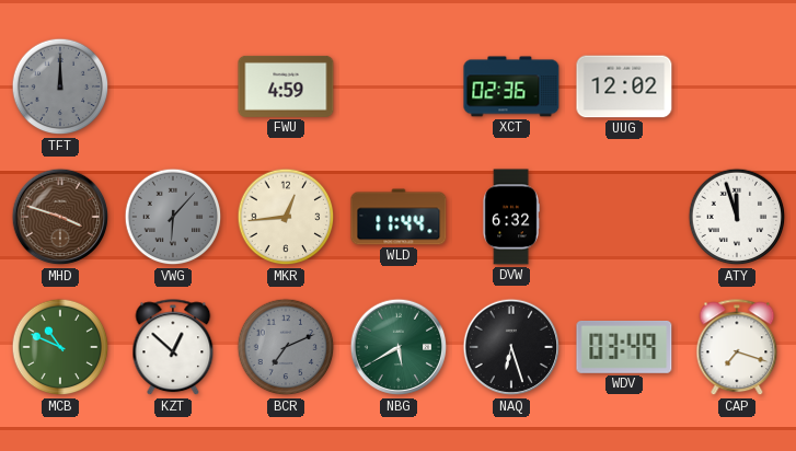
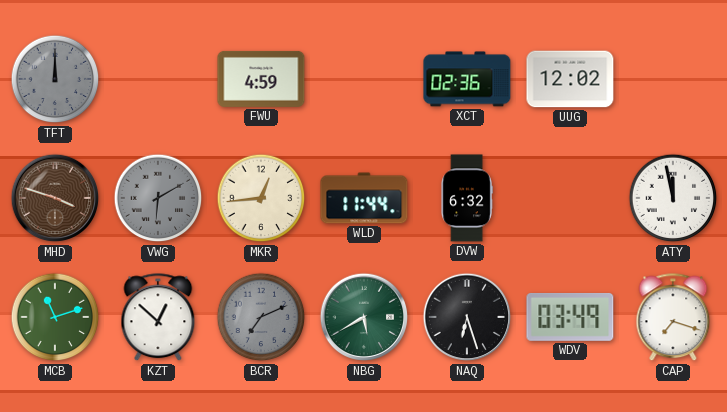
VWG: 6:07 -> 6:10 (158, 198)
ATY: 11:57 -> 11:58 (673, 198)
MCB: 10:49 -> 11:12 (55, 317)
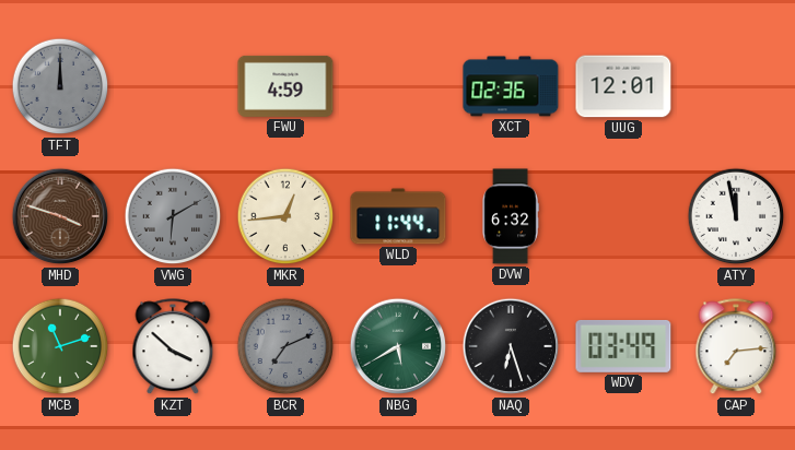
UUG: 12:02 -> 12:01 (623, 86)
KZT: 12:52 -> 3:52 (173, 347)
CAP: 7:18 -> 7:14 (736, 347)
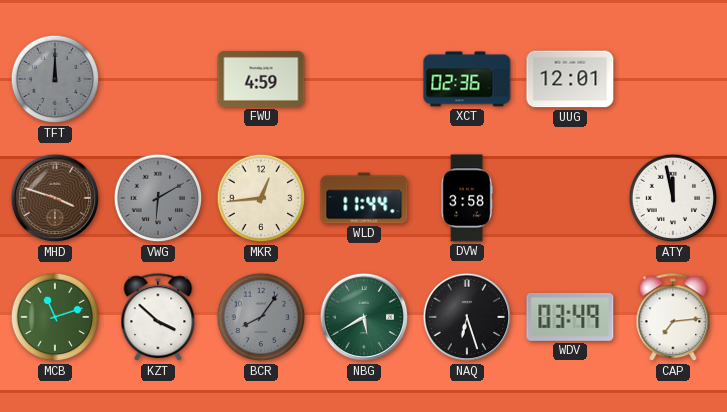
DVW: 6:32 -> 3:58 (467, 198)
BCR: 7:11 -> 8:06 (261, 317)
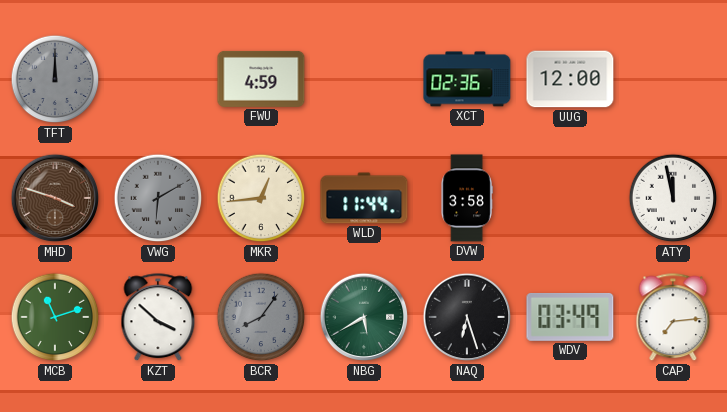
UUG: 12:01 -> 12:00 (570, 79)
